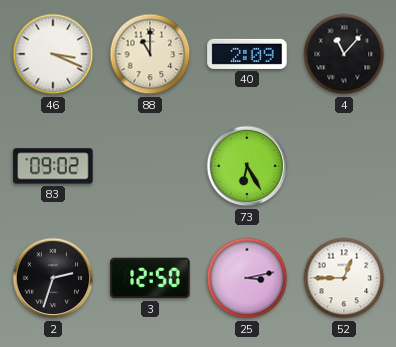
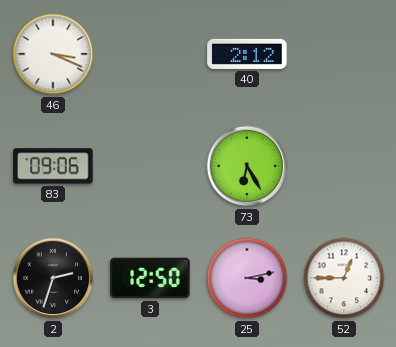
88: 11:00 -> none (150, 54)
40: 2:09 -> 2:12 (247, 54)
4: 11:07 -> none (344, 54)
83: 09:02 -> 09:06 (53, 166)
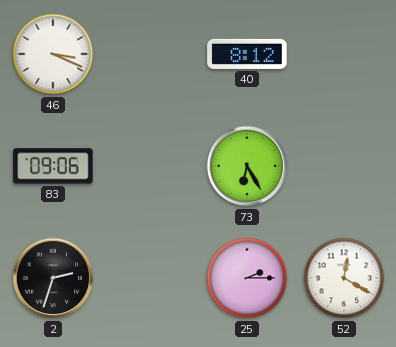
40: 2:12 -> 8:12 (247, 54)
3: 12:50 -> none (150, 278)
25: 3:13 -> 2:15 (247, 278)
52: 12:45 -> 12:20 (344, 278)
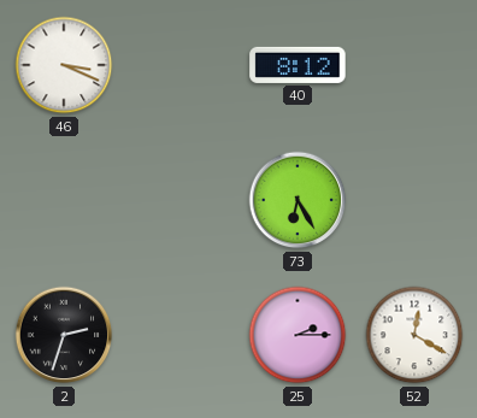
83: 09:06 -> none (53, 166)
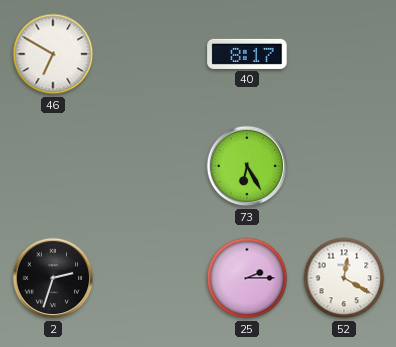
46: 3:19 -> 6:50 (53, 54)
40: 8:12 -> 8:17 (247, 54)
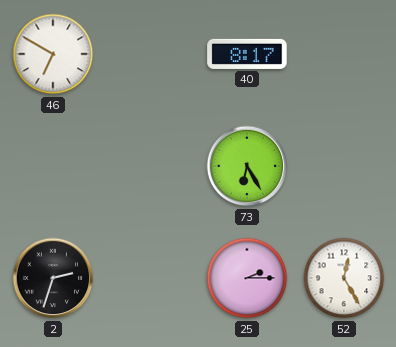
52: 12:20 -> 12:25 (344, 278)
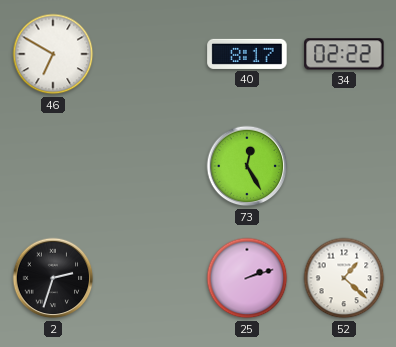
34: none -> 02:22 (344, 54)
73: 6:25 -> 12:25 (247, 166)
25: 2:15 -> 2:12 (247, 278)
52: 12:25 -> 1:22 (344, 278)
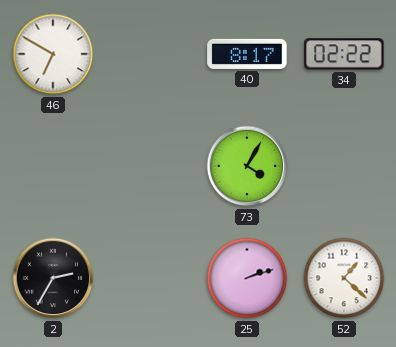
73: 12:25 -> 4:05 (247, 166)
2: 2:33 -> 2:35 (53, 278)
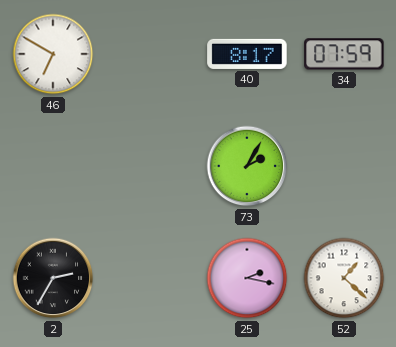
34: 02:22 -> 07:59 (344, 54)
73: 4:05 -> 2:05 (247, 166)
25: 2:12 -> 2:17 (247, 278)
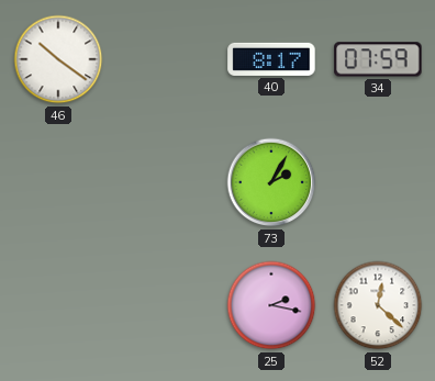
46: 6:50 -> 10:21 (58, 59)
2: 2:35 -> none (53, 278)
52: 1:22 -> 12:22 (378, 305)
